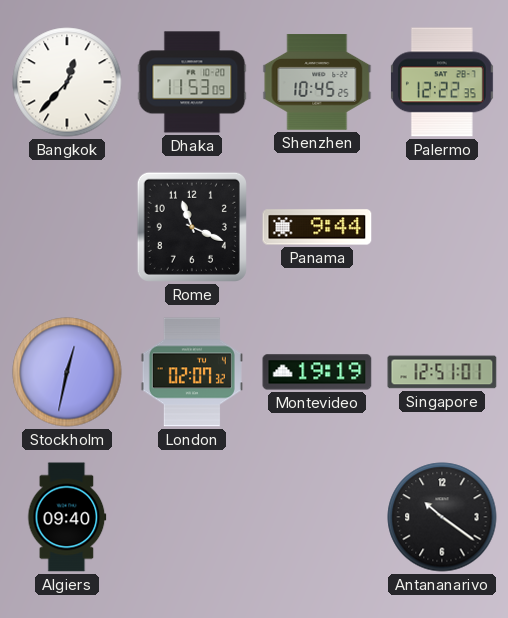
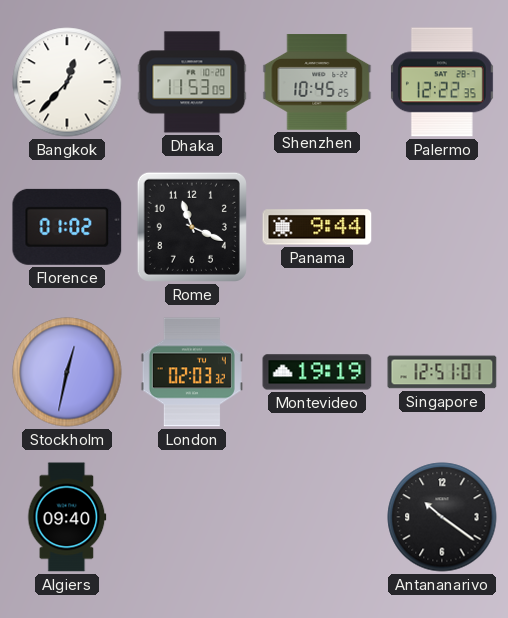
Florence: none -> 01:02 (67, 227)
London: 02:07 -> 02:03 (192, 372)
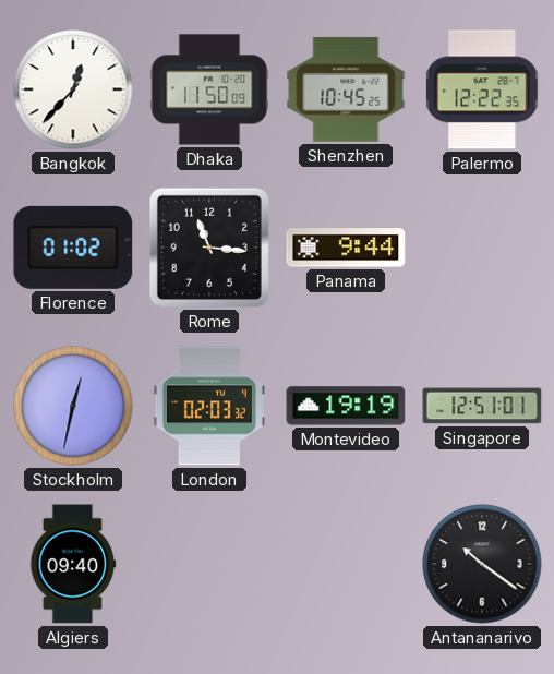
Dhaka: 11:53 -> 11:50 (209, 89)
Rome: 11:19 -> 11:16 (209, 248)
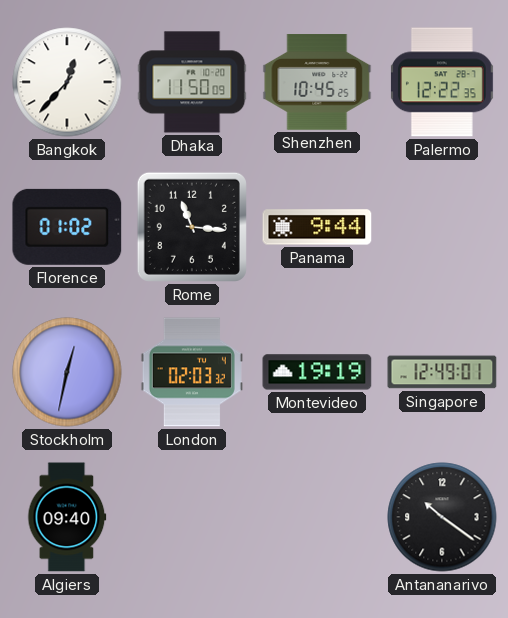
Singapore: 12:51 -> 12:49 (442, 372)
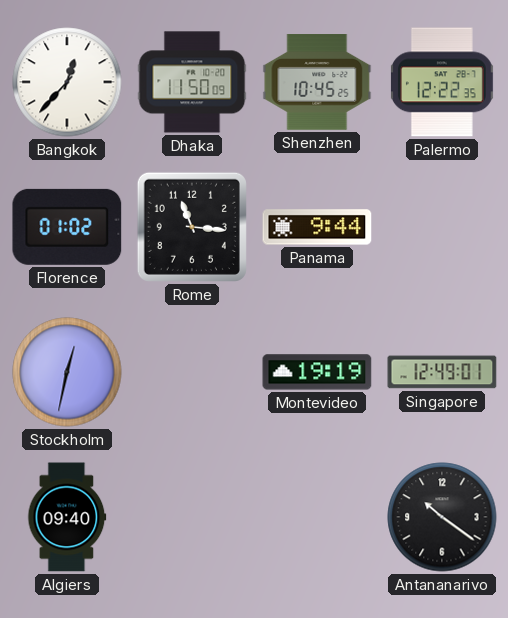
London: 02:03 -> none (192, 372)
